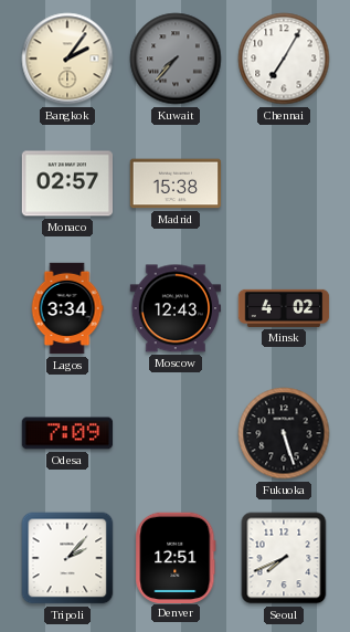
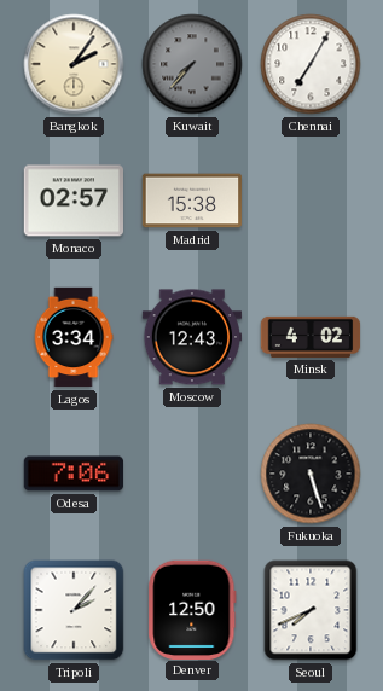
Odesa: 7:09 -> 7:06 (74, 474)
Denver: 12:51 -> 12:50 (192, 609)
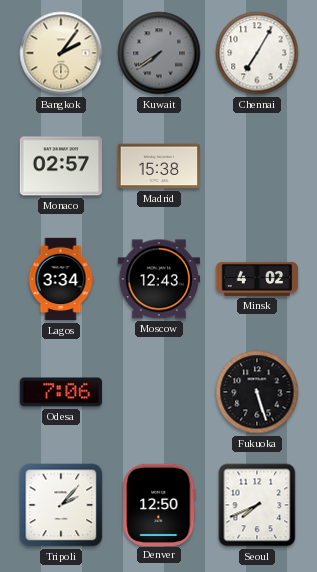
Kuwait: 7:37 -> 7:39 (159, 53)
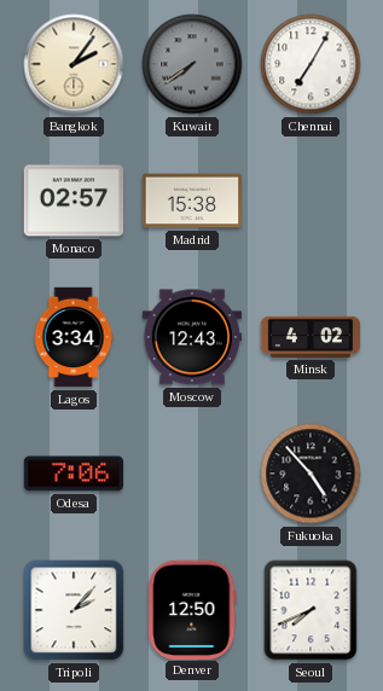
Fukuoka: 5:27 -> 4:53 (311, 474)
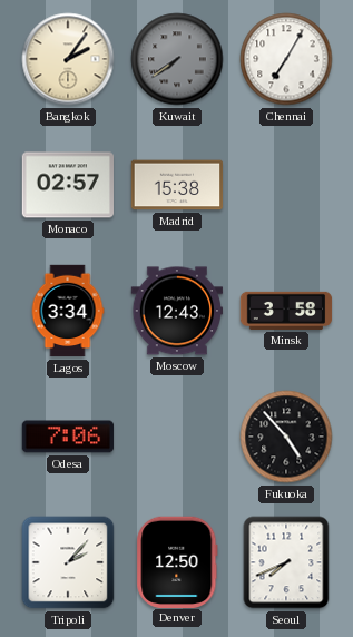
Minsk: 4:02 -> 3:58 (286, 311)
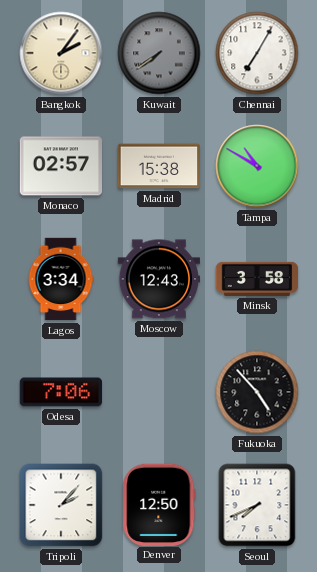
Tampa: none -> 10:50 (257, 166)
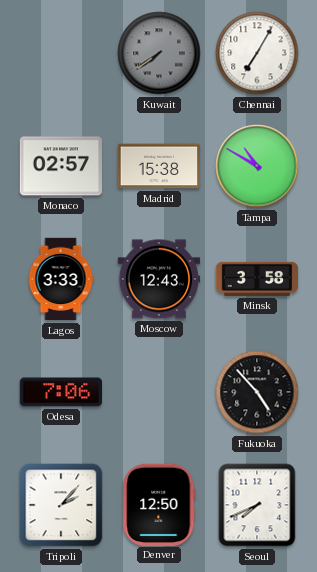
Bangkok: 2:06 -> none (61, 53)
Lagos: 3:34 -> 3:33 (61, 279)
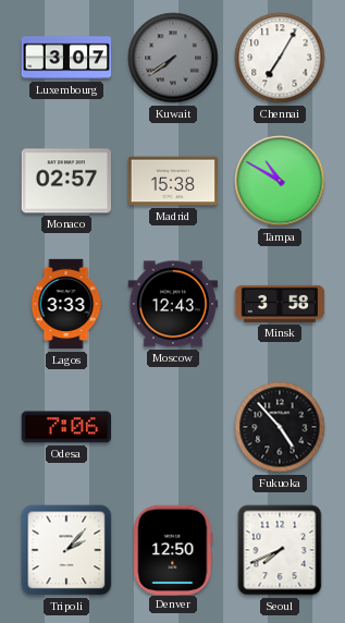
Luxembourg: none -> 3:07 (66, 58)
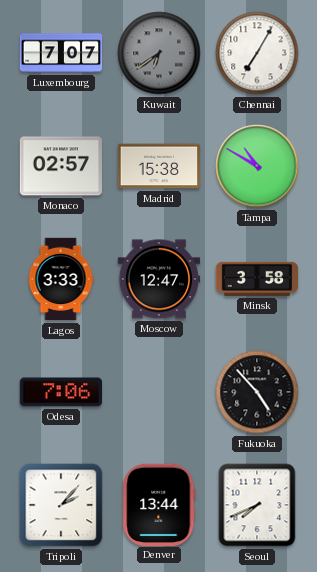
Luxembourg: 3:07 -> 7:07 (61, 53)
Kuwait: 7:39 -> 6:39 (159, 53)
Moscow: 12:43 -> 12:47 (159, 279)
Denver: 12:50 -> 13:44 (159, 504)
